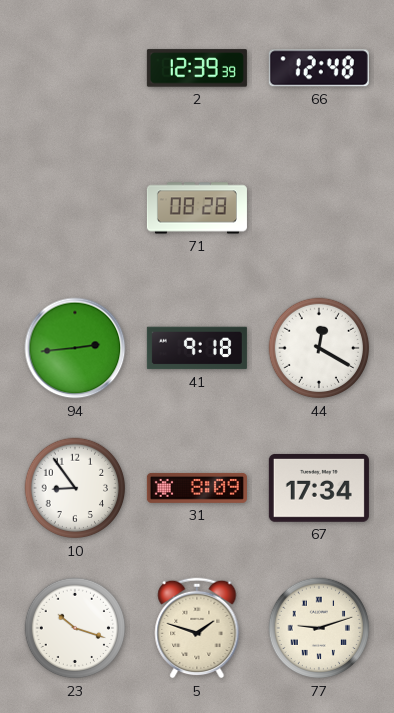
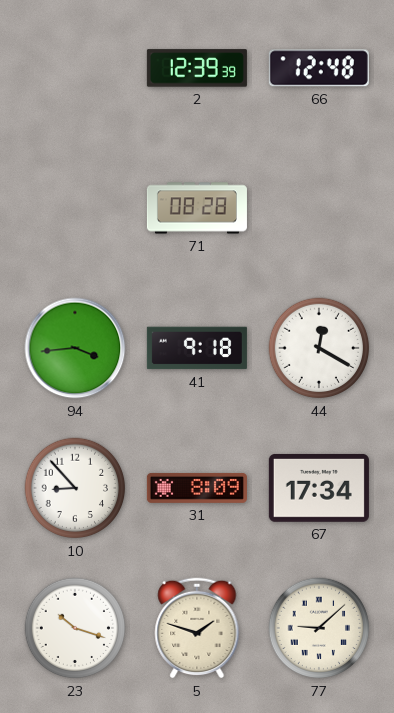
94: 2:44 -> 3:44 (75, 348)
10: 8:54 -> 8:53 (75, 488)
77: 9:12 -> 9:08 (319, 628)
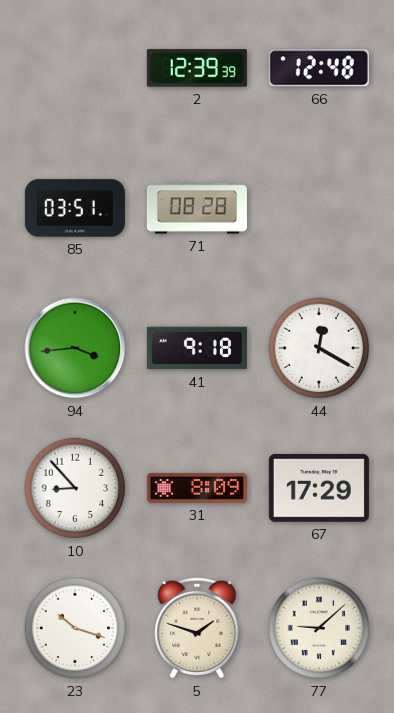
85: none -> 03:51 (75, 208)
67: 17:34 -> 17:29 (319, 488)
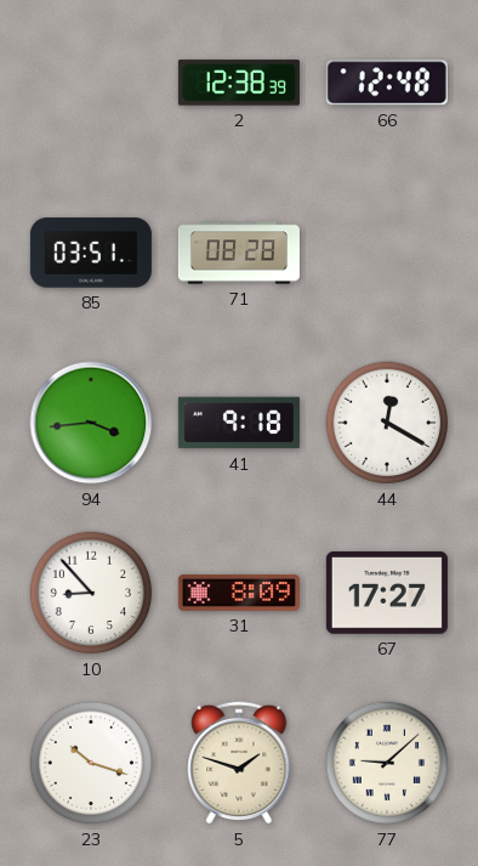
2: 12:39 -> 12:38 (239, 83)
67: 17:29 -> 17:27 (387, 593)
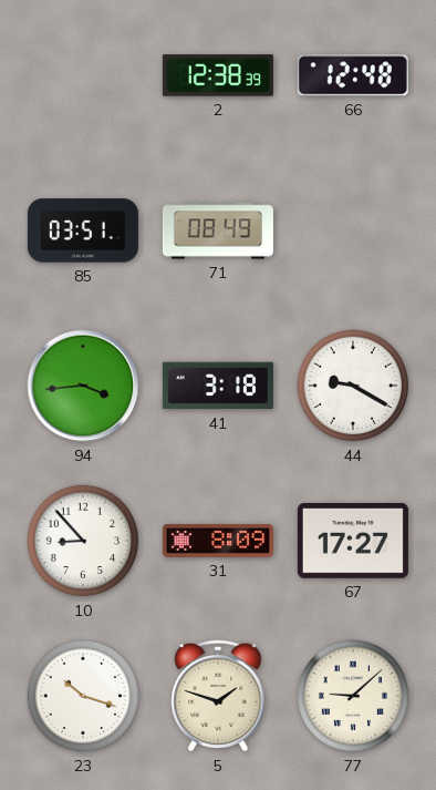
71: 08:28 -> 08:49 (218, 230)
41: 9:18 -> 3:18 (218, 386)
44: 12:20 -> 9:20 (353, 386)
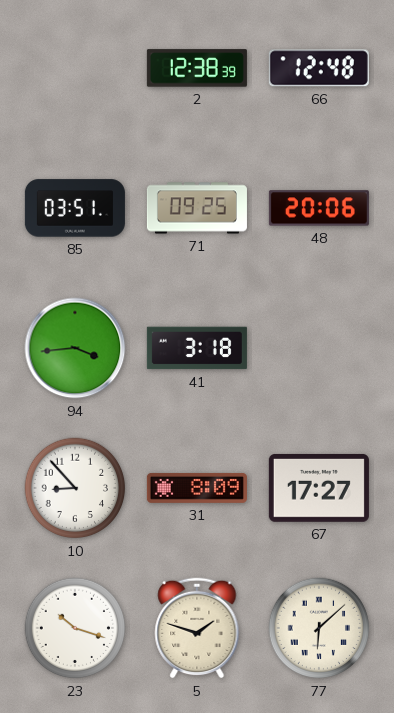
71: 08:49 -> 09:25 (197, 208)
48: none -> 20:06 (319, 208)
44: 9:20 -> none (353, 386)
77: 9:08 -> 6:08 (319, 628)
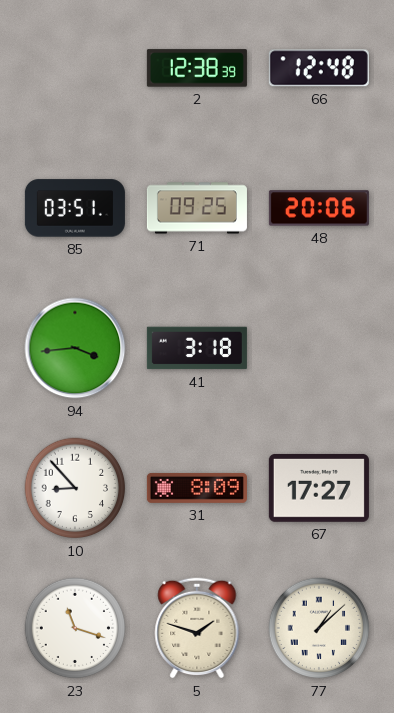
23: 10:18 -> 11:18 (75, 628)
77: 6:08 -> 1:08 (319, 628)
